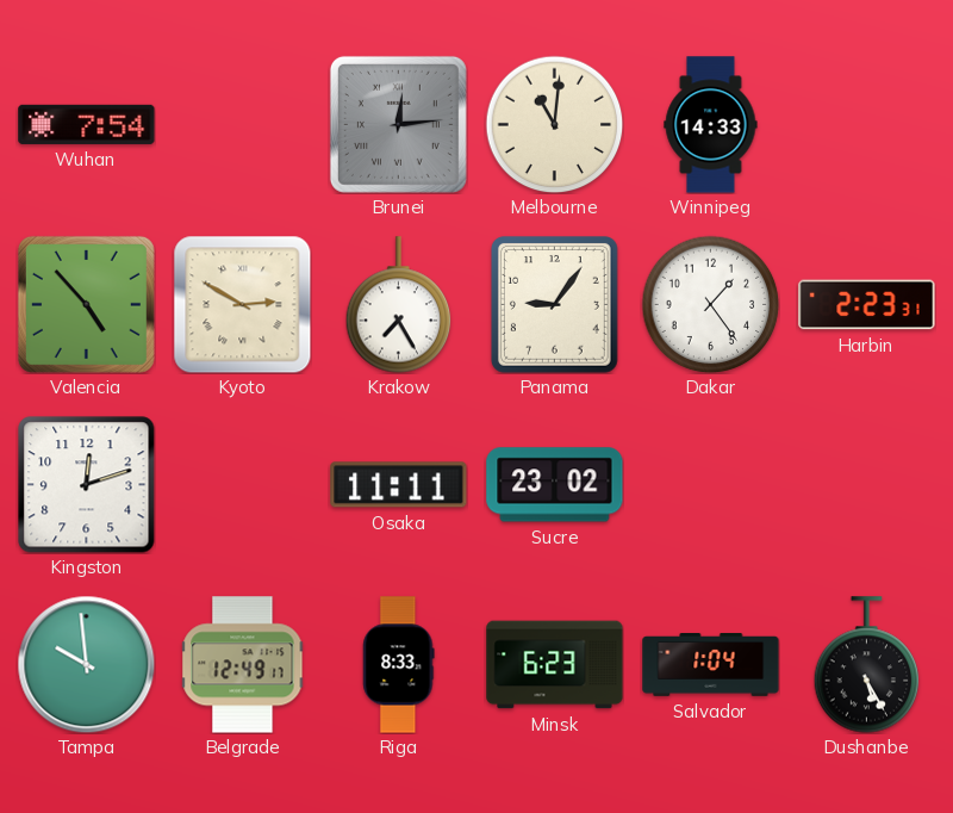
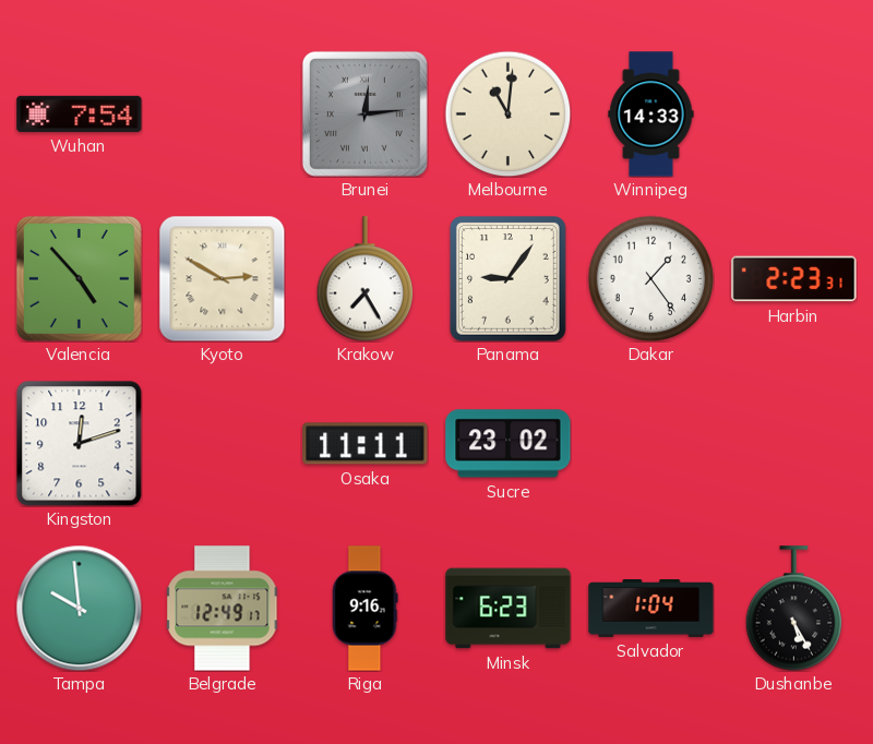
Riga: 8:33 -> 9:16 (366, 609)
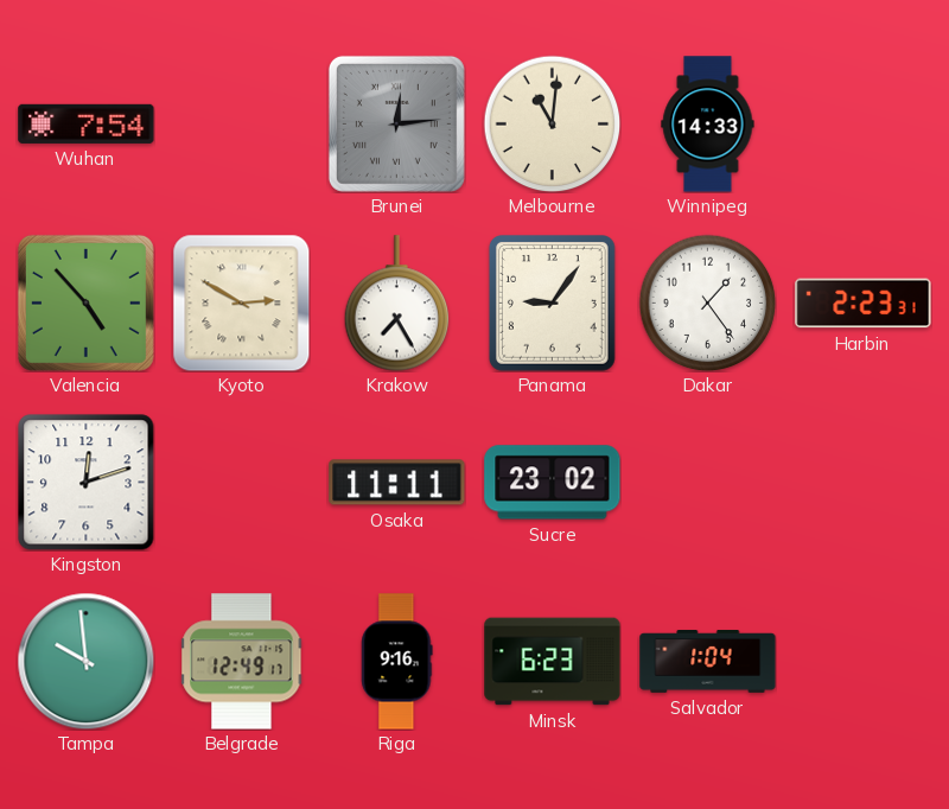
Dushanbe: 5:25 -> none (794, 609)
